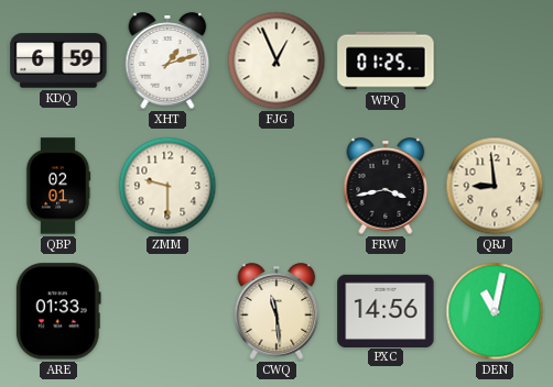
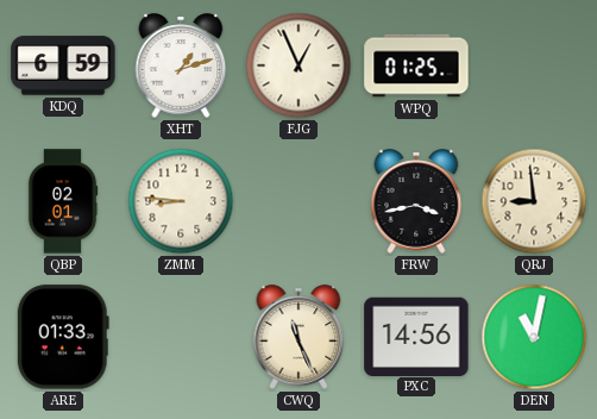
ZMM: 9:30 -> 8:46 (181, 201)
CWQ: 11:29 -> 11:26 (298, 337)
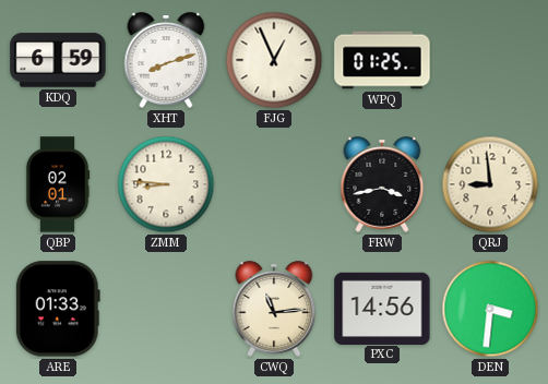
XHT: 1:12 -> 8:12 (166, 60)
CWQ: 11:26 -> 11:14 (274, 309)
DEN: 11:02 -> 3:31 (490, 309)
